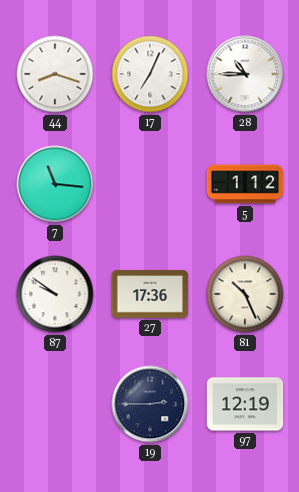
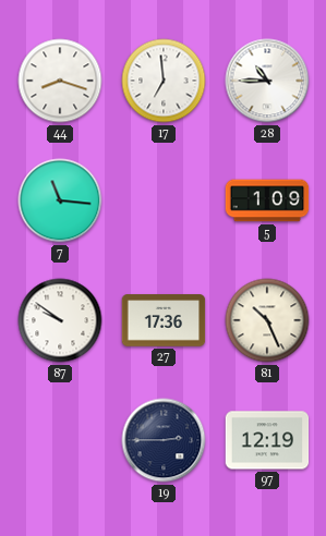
17: 7:04 -> 6:59 (164, 81)
5: 1:12 -> 1:09 (267, 200)
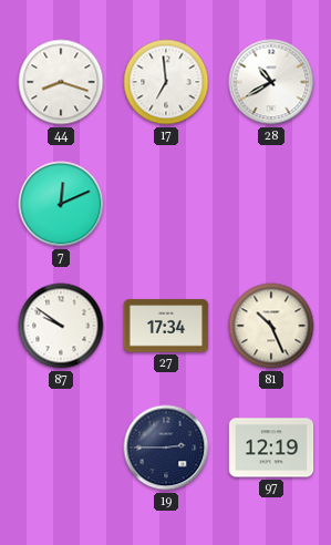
28: 10:45 -> 10:40 (271, 82)
7: 11:16 -> 12:11 (61, 204)
5: 1:09 -> none (267, 200)
27: 17:36 -> 17:34 (166, 326)
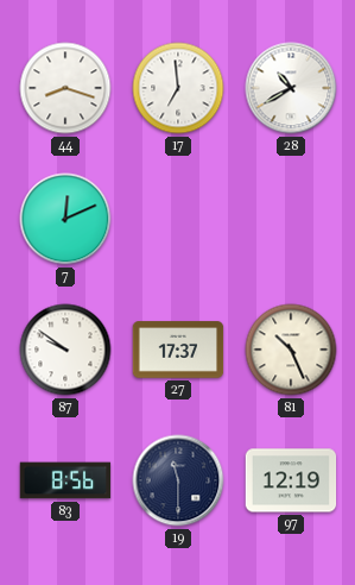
27: 17:34 -> 17:37 (178, 350)
83: none -> 8:56 (65, 480)
19: 2:45 -> 11:30 (178, 480)
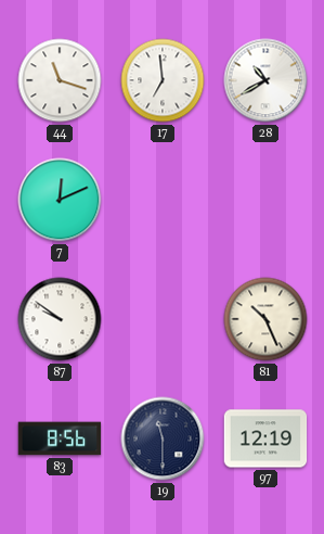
44: 8:18 -> 11:18 (60, 80)
27: 17:37 -> none (178, 350)
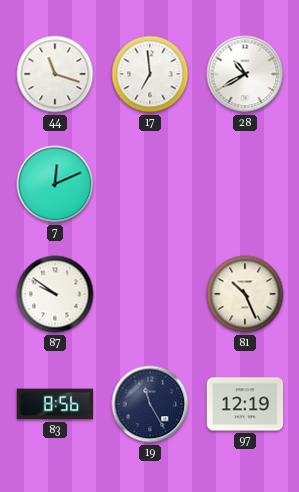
19: 11:30 -> 11:25 (150, 404)
